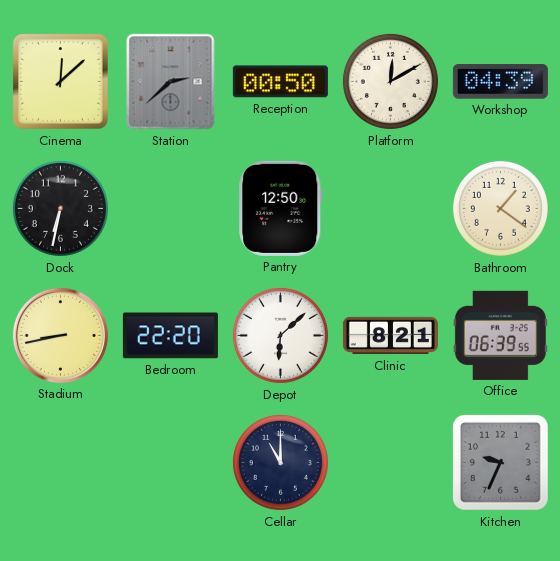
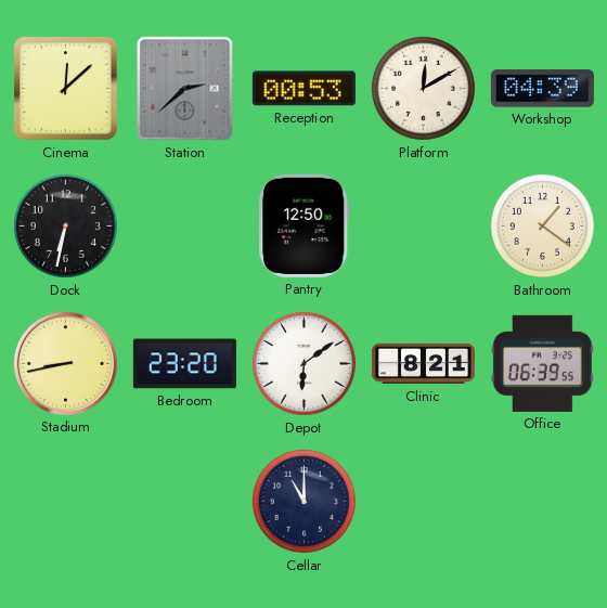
Reception: 00:50 -> 00:53 (303, 89)
Bedroom: 22:20 -> 23:20 (184, 364)
Depot: 6:08 -> 6:09 (303, 363)
Kitchen: 9:34 -> none (500, 462)
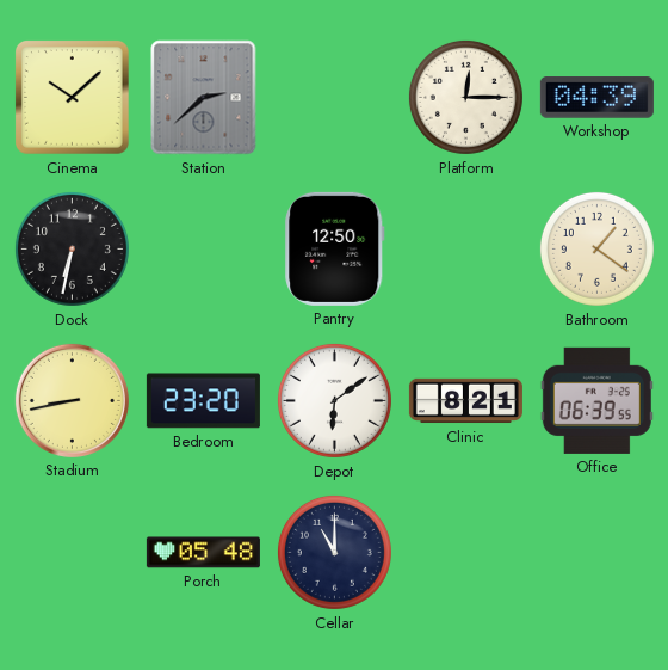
Cinema: 12:08 -> 10:08 (73, 98)
Reception: 00:53 -> none (303, 89)
Platform: 12:10 -> 12:15 (465, 97)
Porch: none -> 05:48 (203, 553)
